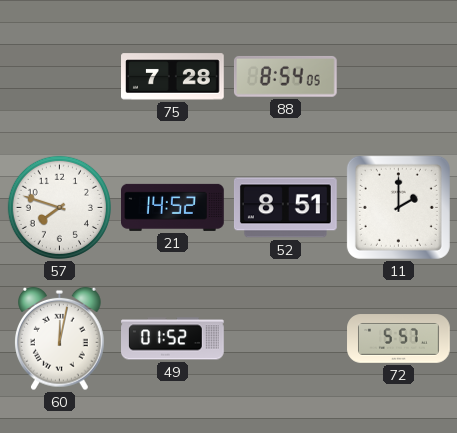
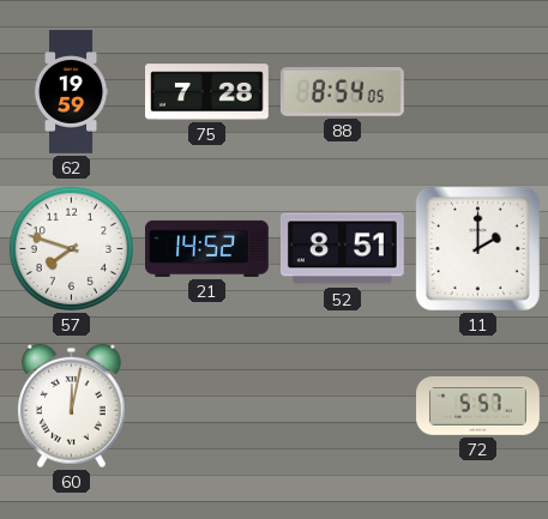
62: none -> 19:59 (71, 92)
49: 01:52 -> none (173, 339)
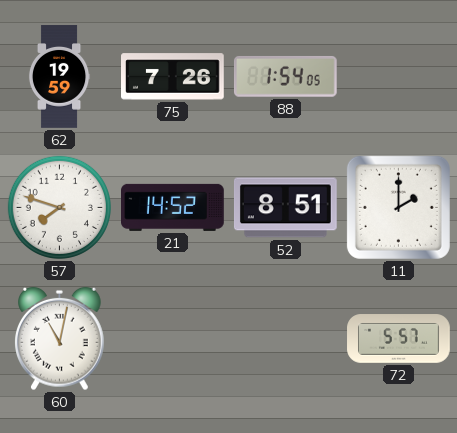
75: 7:28 -> 7:26 (173, 77)
88: 8:54 -> 1:54 (285, 76)
60: 12:02 -> 11:02 (60, 339)
